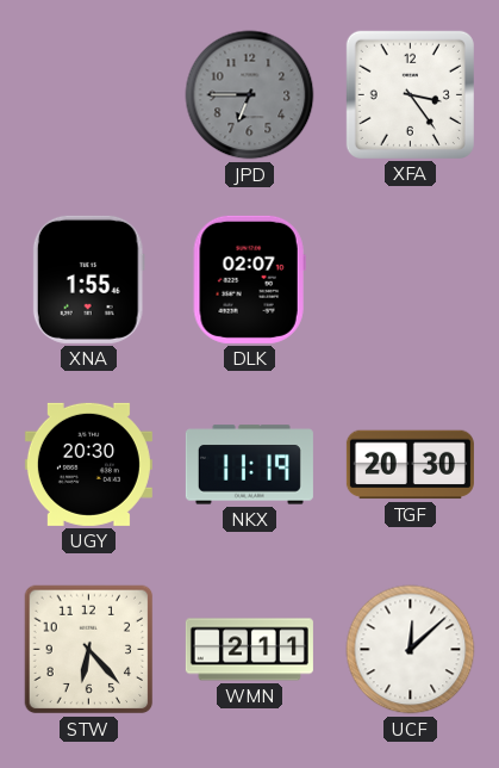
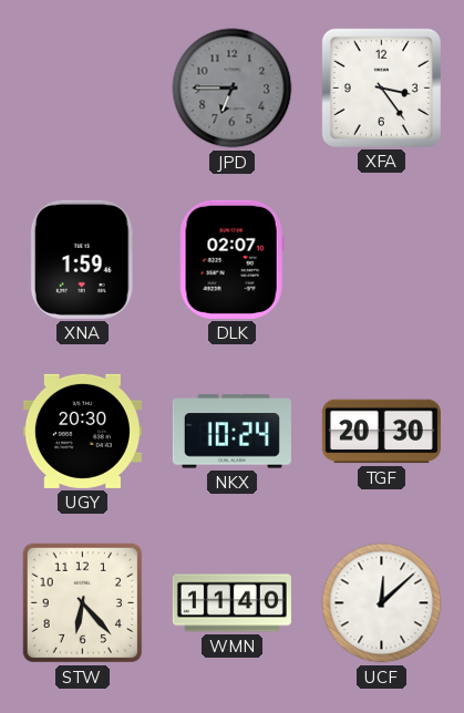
XNA: 1:55 -> 1:59 (82, 259)
NKX: 11:19 -> 10:24 (231, 432)
WMN: 2:11 -> 11:40 (231, 603)
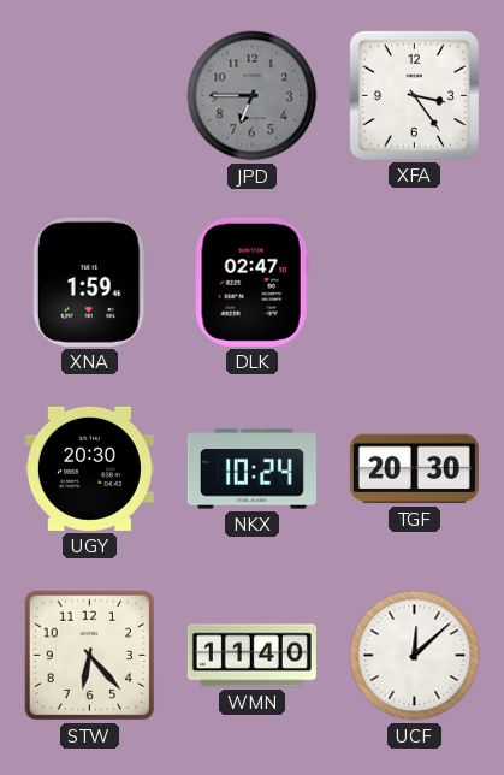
DLK: 02:07 -> 02:47 (251, 282)
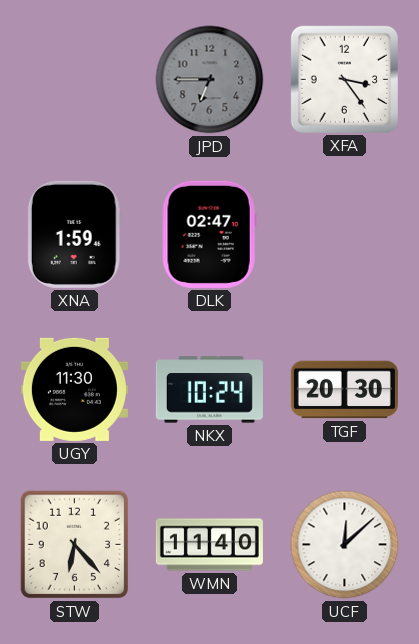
UGY: 20:30 -> 11:30 (74, 389)
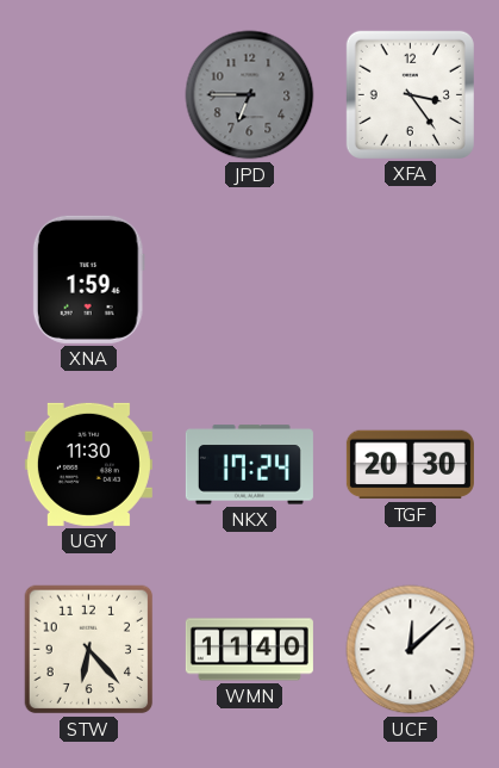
DLK: 02:47 -> none (209, 234)
NKX: 10:24 -> 17:24 (249, 465)
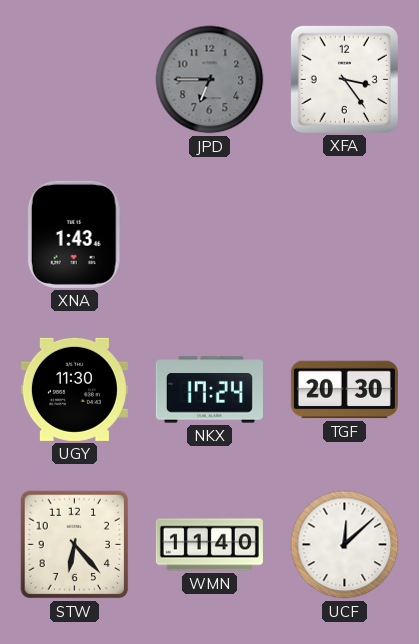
XNA: 1:59 -> 1:43 (74, 234)
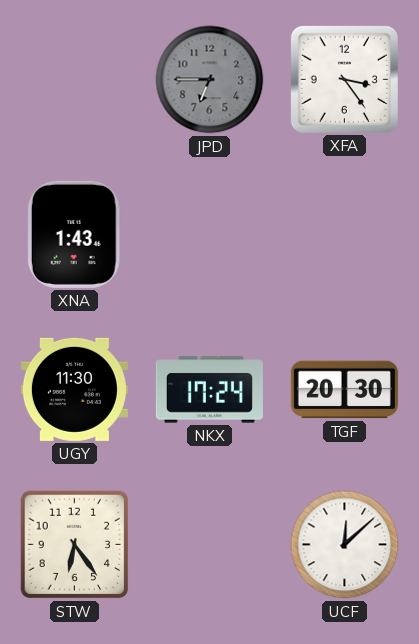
STW: 6:23 -> 6:24 (75, 545)
WMN: 11:40 -> none (209, 545)
